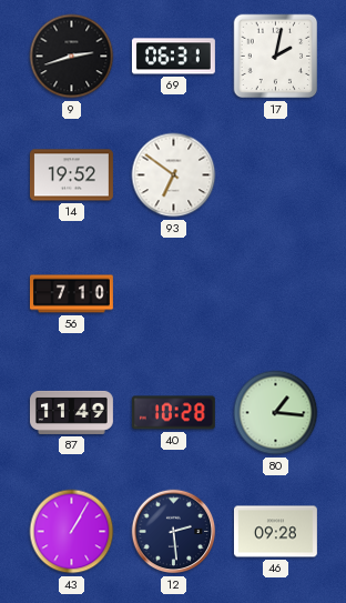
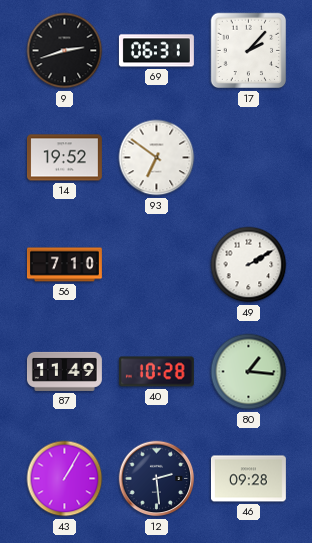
17: 2:02 -> 2:07 (249, 51)
49: none -> 2:10 (249, 265)
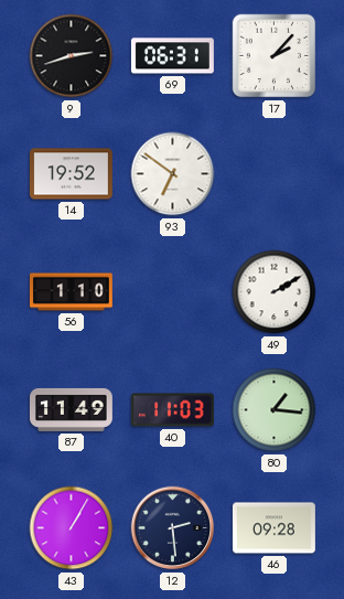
56: 7:10 -> 1:10 (71, 292)
40: 10:28 -> 11:03 (172, 410)
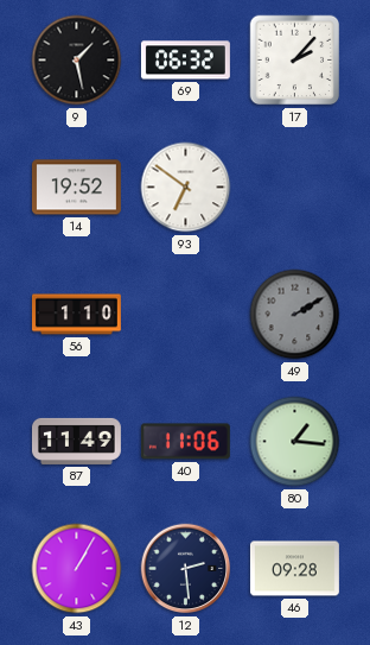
9: 2:42 -> 1:28 (77, 61)
69: 06:31 -> 06:32 (185, 61)
49 dial: white -> grey (295, 315)
40: 11:03 -> 11:06 (185, 442)
